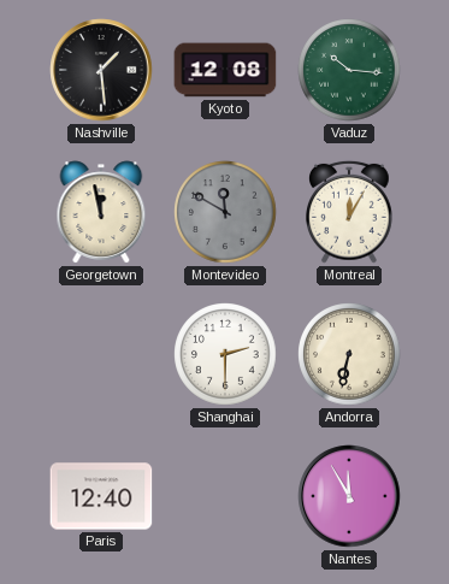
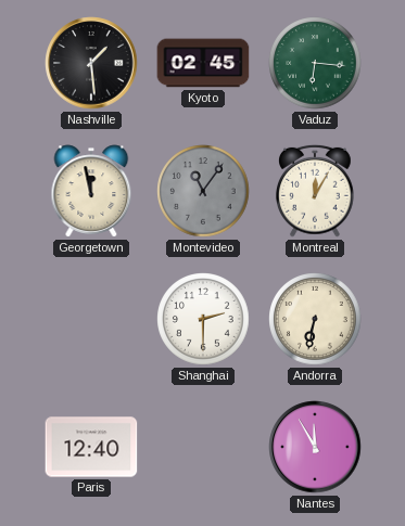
Kyoto: 12:08 -> 02:45 (203, 63)
Vaduz: 10:16 -> 6:16 (315, 63)
Montevideo: 11:50 -> 11:06 (203, 191)
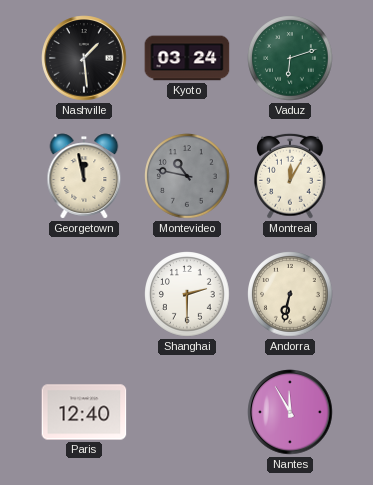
Kyoto: 02:45 -> 03:24 (187, 58)
Vaduz: 6:16 -> 6:12 (290, 58)
Montevideo: 11:06 -> 10:47 (187, 176)
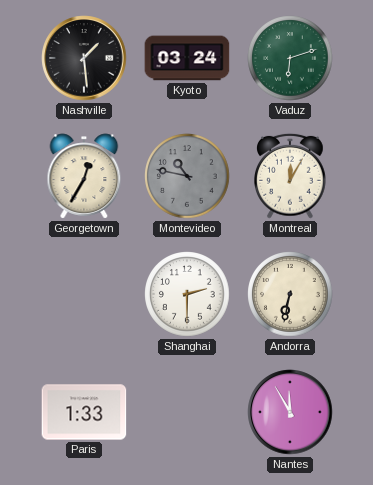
Georgetown: 11:58 -> 12:35 (84, 176)
Paris: 12:40 -> 1:33 (84, 412)
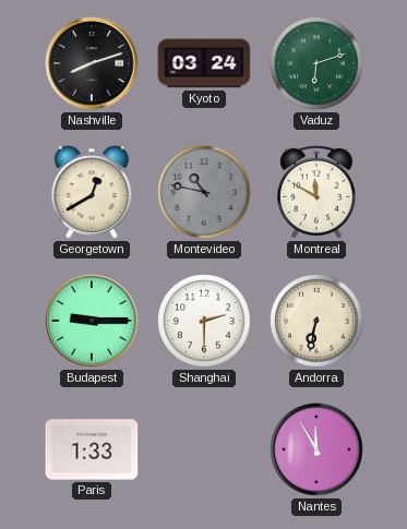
Nashville: 1:29 -> 8:12 (92, 63)
Georgetown: 12:35 -> 12:40 (92, 192)
Montreal: 12:05 -> 11:50 (316, 192)
Budapest: none -> 9:15 (92, 321)
